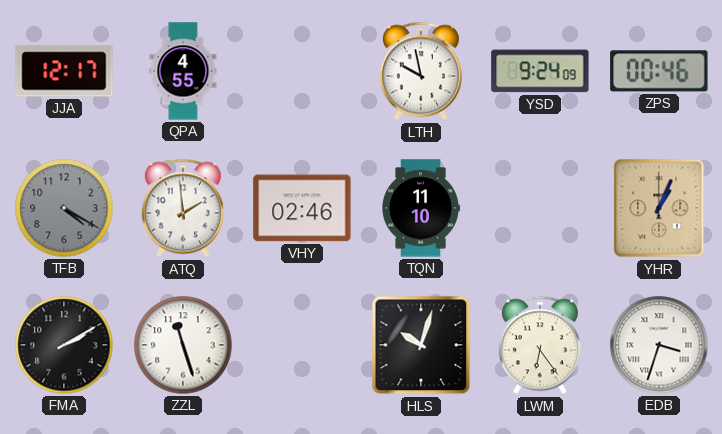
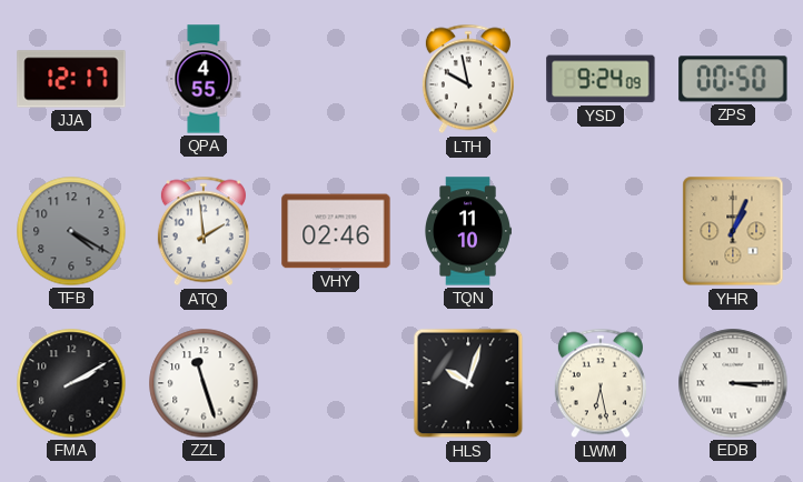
ZPS: 00:46 -> 00:50 (733, 79)
LWM: 6:24 -> 6:28 (601, 383)
EDB: 3:33 -> 3:15 (733, 383)
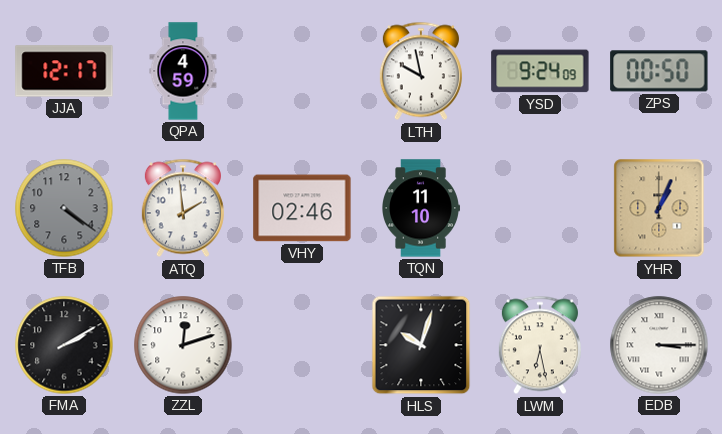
QPA: 4:55 -> 4:59 (183, 71)
TFB: 4:20 -> 4:21 (64, 208)
ZZL: 11:27 -> 12:12 (183, 345)
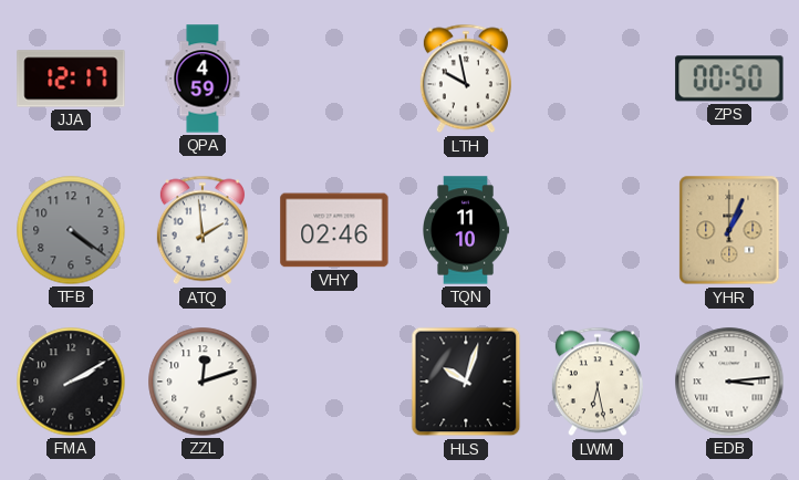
YSD: 9:24 -> none (540, 71)
EDB: 3:15 -> 3:14 (729, 382)
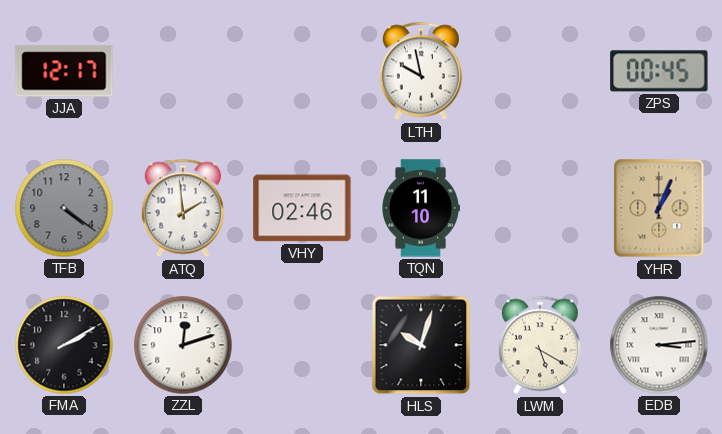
QPA: 4:59 -> none (203, 79)
ZPS: 00:50 -> 00:45 (659, 71)
LWM: 6:28 -> 5:20 (540, 345)
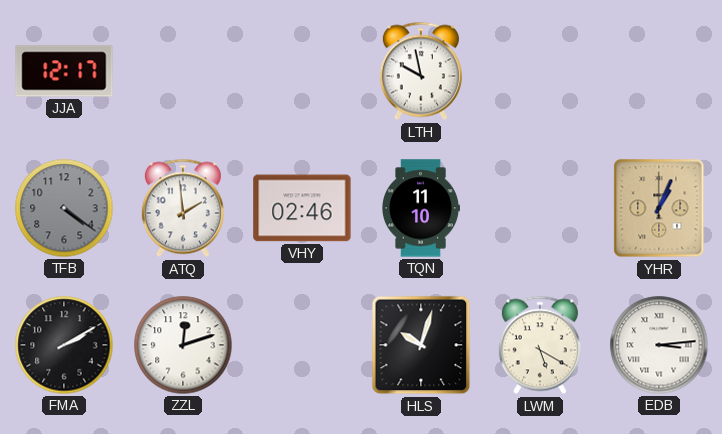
ZPS: 00:45 -> none (659, 71)
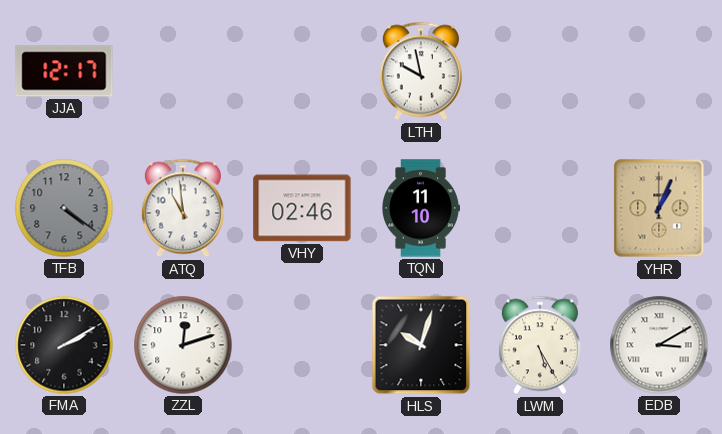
ATQ: 1:59 -> 10:59 (183, 208)
LWM: 5:20 -> 5:25 (540, 345)
EDB: 3:14 -> 3:10 (659, 345)
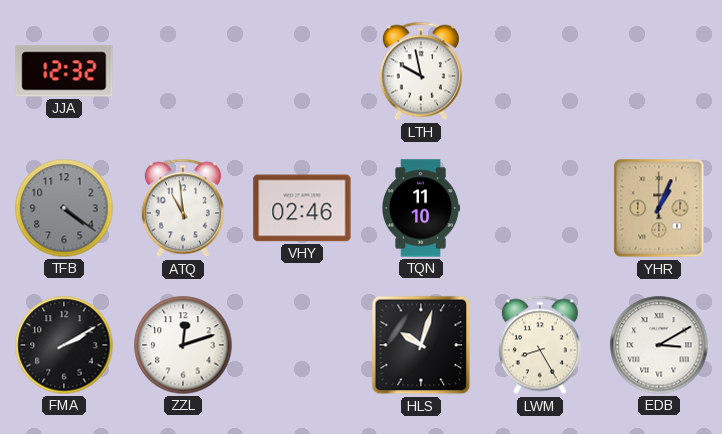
JJA: 12:17 -> 12:32 (64, 71)
LWM: 5:25 -> 8:25 (540, 345)
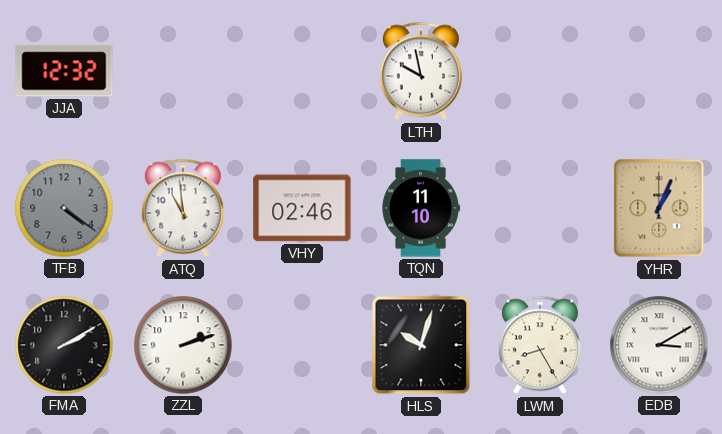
ZZL: 12:12 -> 2:12 (183, 345)
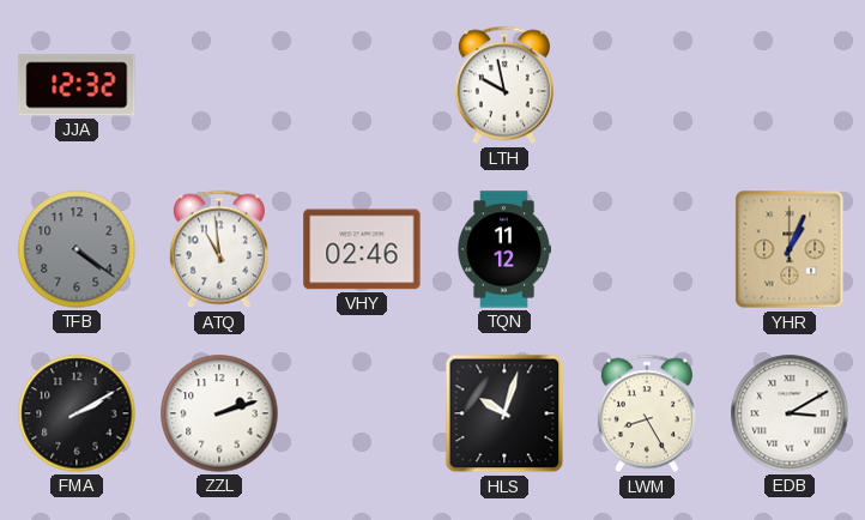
TQN: 11:10 -> 11:12 (504, 249)
